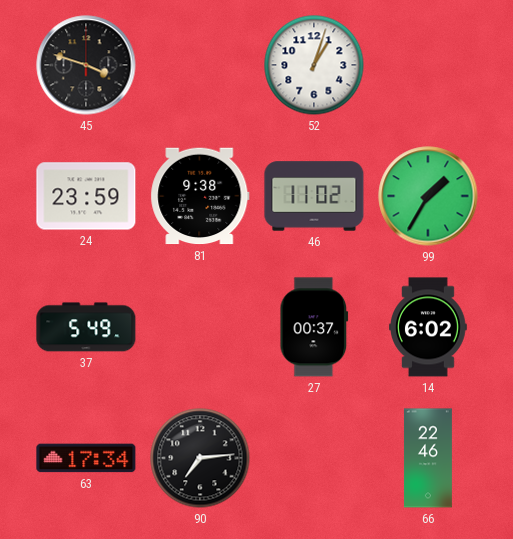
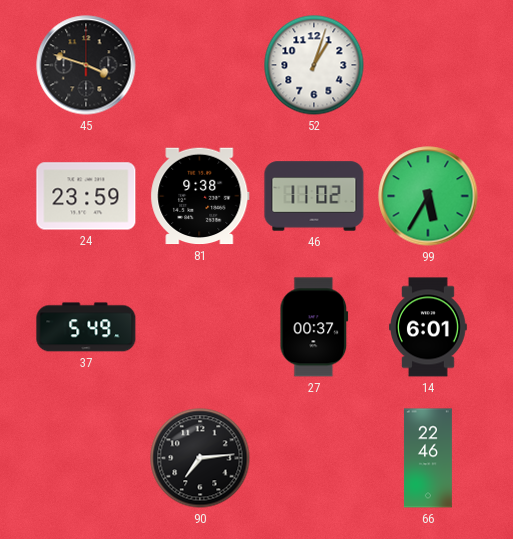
99: 1:35 -> 5:35 (428, 196)
14: 6:02 -> 6:01 (429, 327)
63: 17:34 -> none (86, 458)
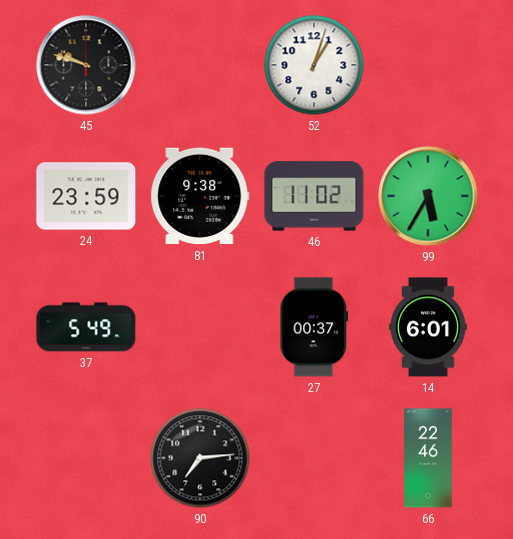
45: 3:48 -> 9:48 (86, 65)
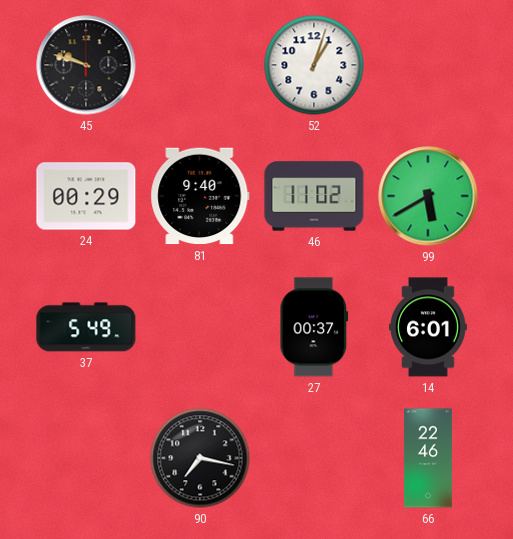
24: 23:59 -> 00:29 (86, 196)
81: 9:38 -> 9:40 (200, 196)
99: 5:35 -> 5:40 (428, 196)
90: 7:14 -> 7:17 (200, 458)
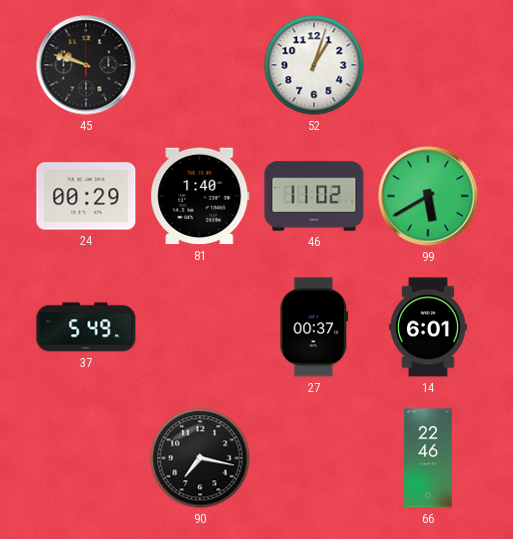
81: 9:40 -> 1:40 (200, 196)
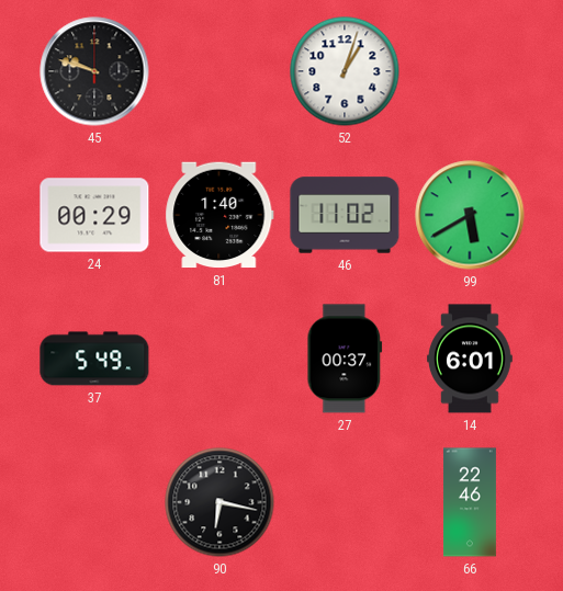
90: 7:17 -> 6:17 (219, 502)
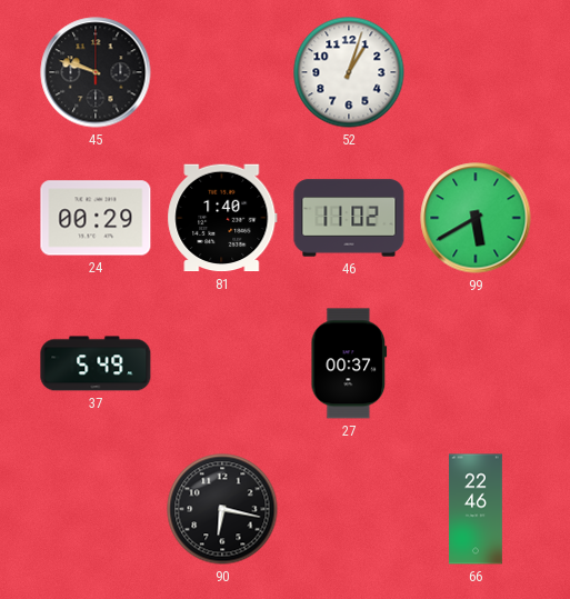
14: 6:01 -> none (471, 359)
